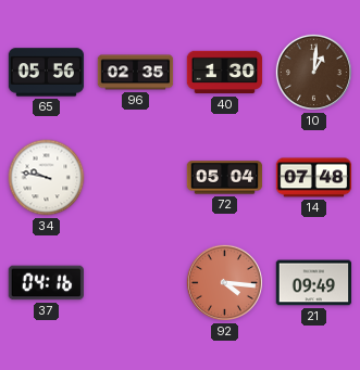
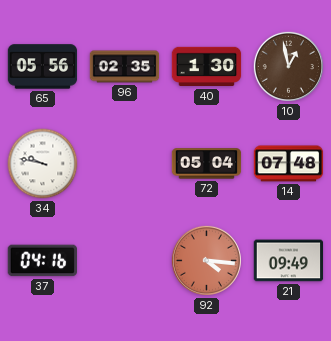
10: 1:01 -> 12:58 (288, 66)
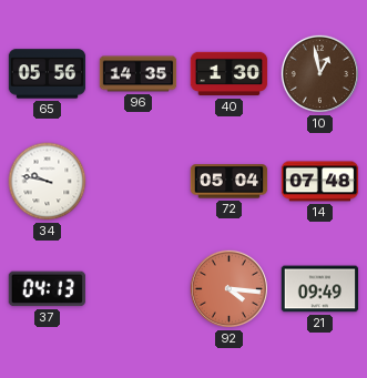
96: 02:35 -> 14:35 (139, 74)
37: 04:16 -> 04:13 (47, 289)
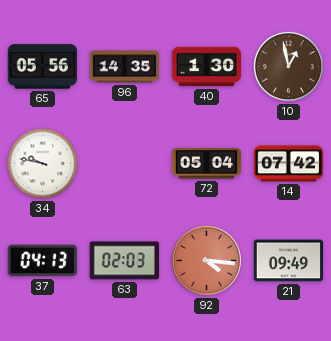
14: 07:48 -> 07:42 (289, 164)
63: none -> 02:03 (124, 261)
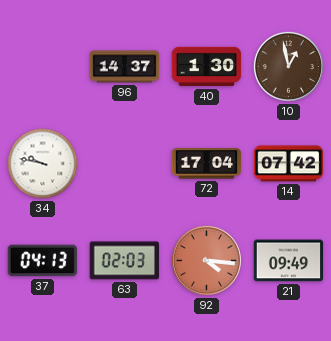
65: 05:56 -> none (43, 67)
96: 14:35 -> 14:37 (125, 67)
72: 05:04 -> 17:04 (207, 164)
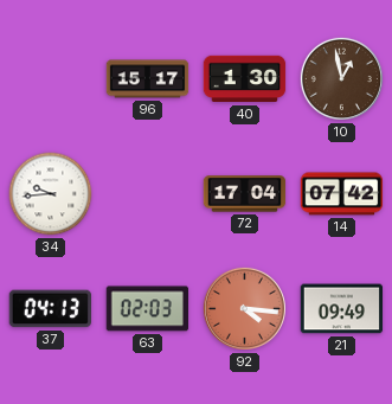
96: 14:37 -> 15:17 (148, 79)
34: 9:47 -> 9:44 (51, 194)
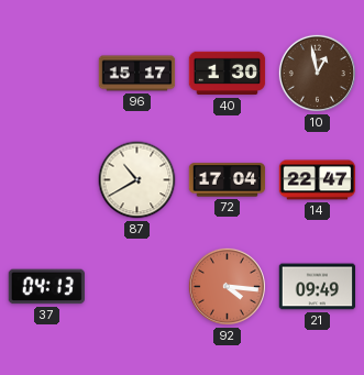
34: 9:44 -> none (51, 194)
87: none -> 10:40 (137, 180)
14: 07:42 -> 22:47 (318, 180)
63: 02:03 -> none (147, 309)
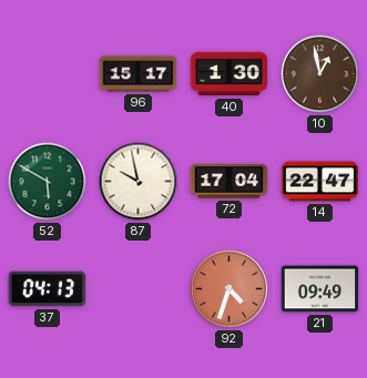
52: none -> 5:50 (48, 182)
87: 10:40 -> 9:58 (139, 182)
92: 4:16 -> 4:33 (228, 288)
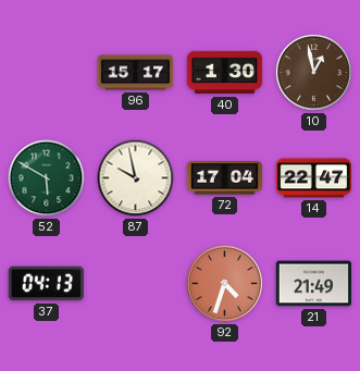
21: 09:49 -> 21:49 (314, 284)
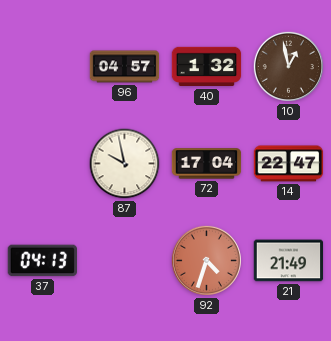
96: 15:17 -> 04:57 (125, 67)
40: 1:30 -> 1:32 (207, 67)
52: 5:50 -> none (47, 178)
